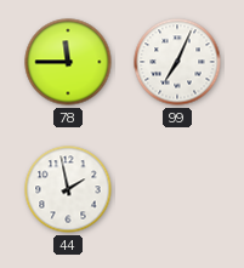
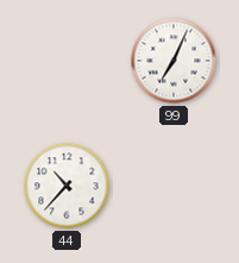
78: 11:45 -> none (68, 62)
44: 1:58 -> 10:37 (67, 186)
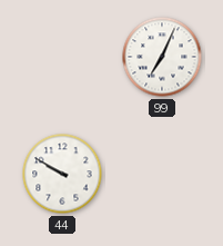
44: 10:37 -> 9:50 (62, 174)
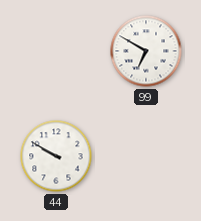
99: 7:04 -> 6:50 (146, 51)
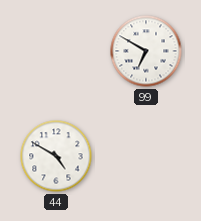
44: 9:50 -> 4:50 (56, 156)
